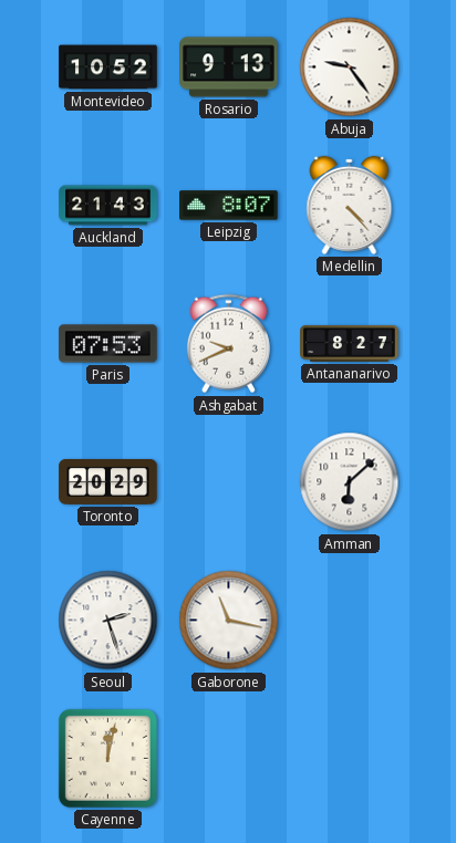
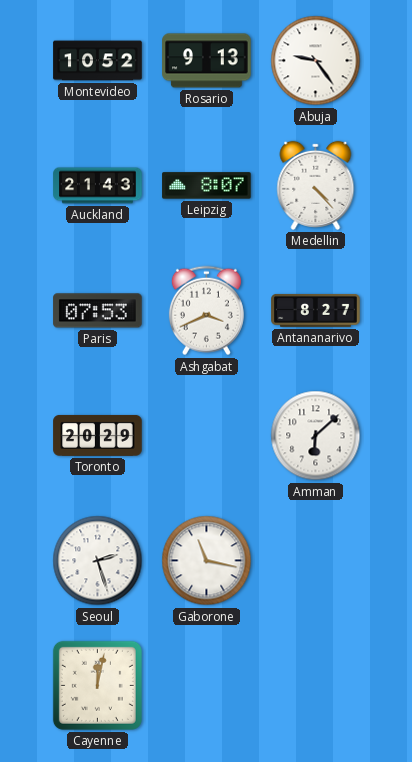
Ashgabat: 9:41 -> 3:41 (206, 311)
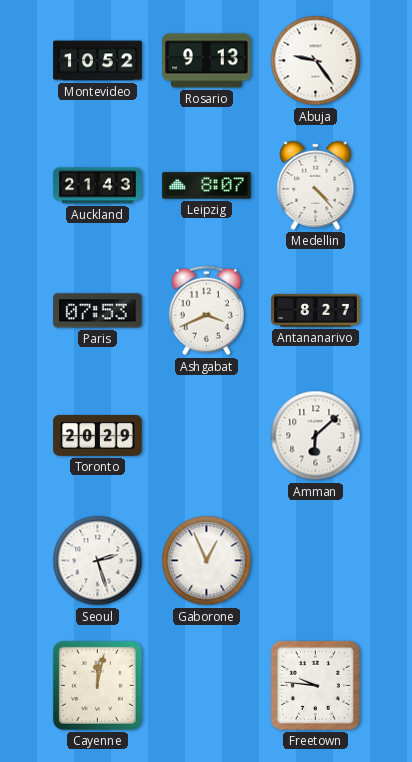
Gaborone: 11:17 -> 12:56 (207, 561)
Freetown: none -> 9:46 (315, 685)
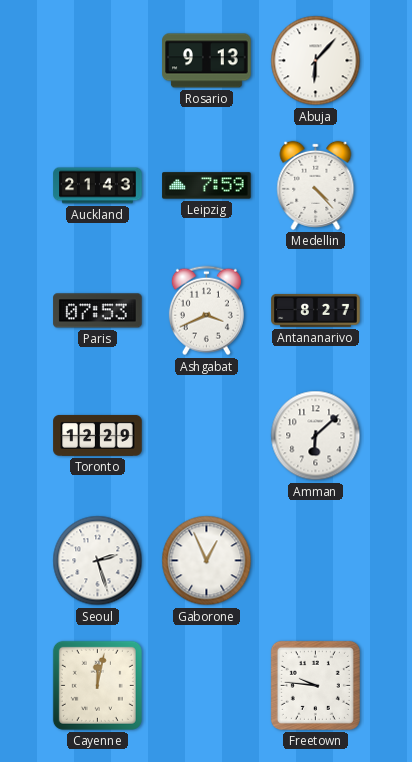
Montevideo: 10:52 -> none (98, 61)
Abuja: 9:24 -> 6:07 (316, 61)
Leipzig: 8:07 -> 7:59 (207, 186)
Toronto: 20:29 -> 12:29 (98, 435)
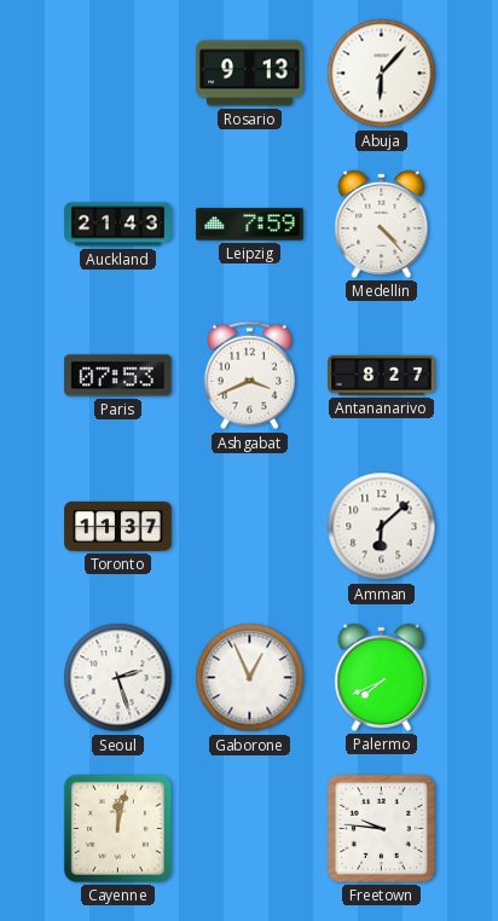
Toronto: 12:29 -> 11:37 (118, 526)
Palermo: none -> 7:41 (382, 677)
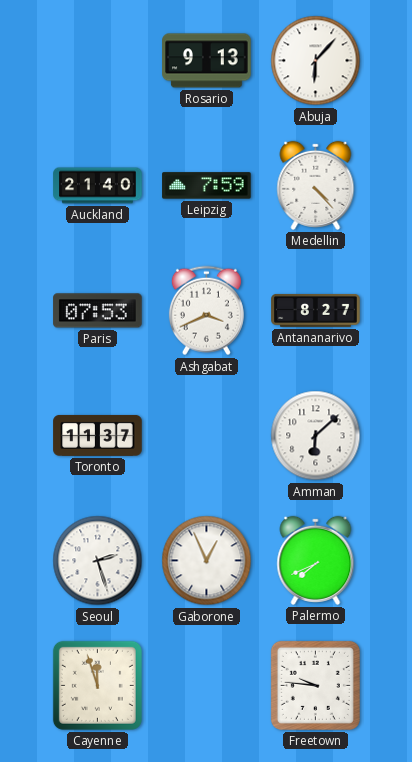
Auckland: 21:43 -> 21:40 (98, 186)
Cayenne: 12:02 -> 11:57 (97, 685)
